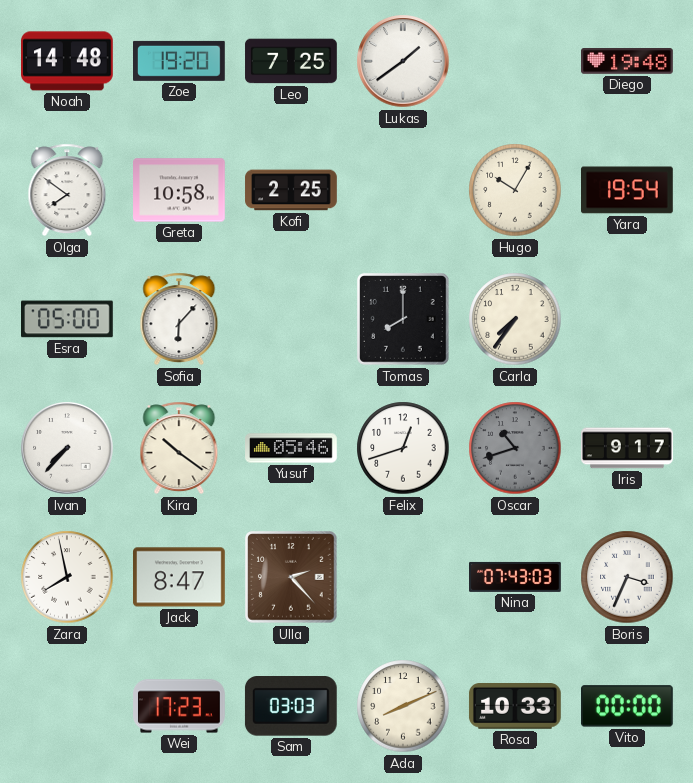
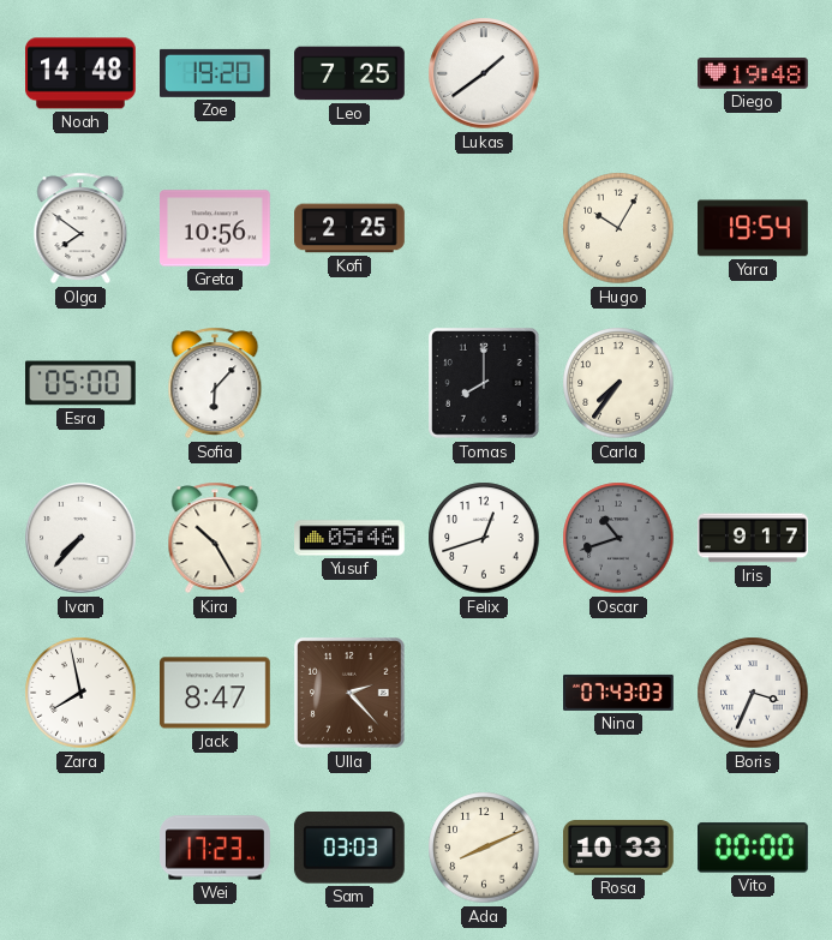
Greta: 10:58 -> 10:56 (216, 228)
Kira: 10:21 -> 10:25 (215, 538)
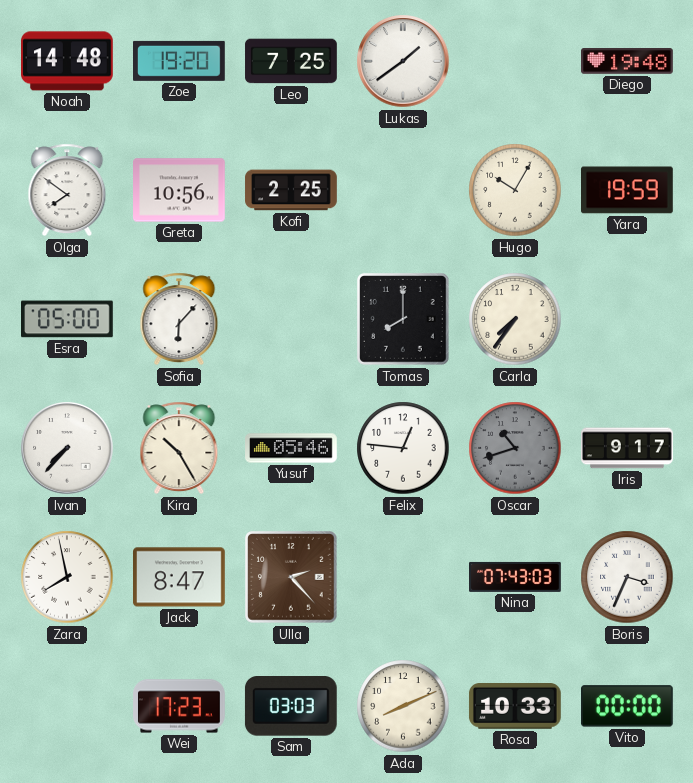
Yara: 19:54 -> 19:59 (628, 190)
Felix: 12:42 -> 12:46 (403, 448)
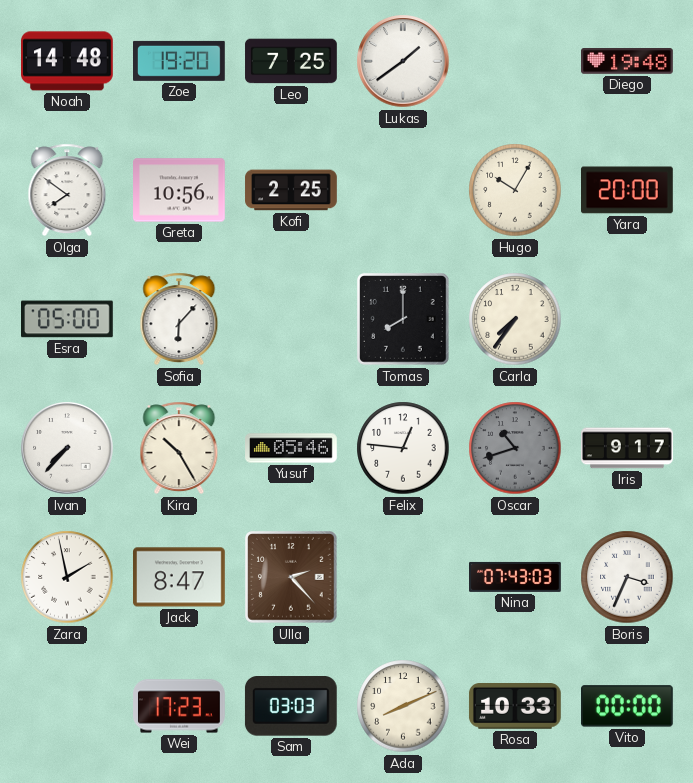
Yara: 19:59 -> 20:00 (628, 190)
Zara: 7:58 -> 1:58 (67, 577)
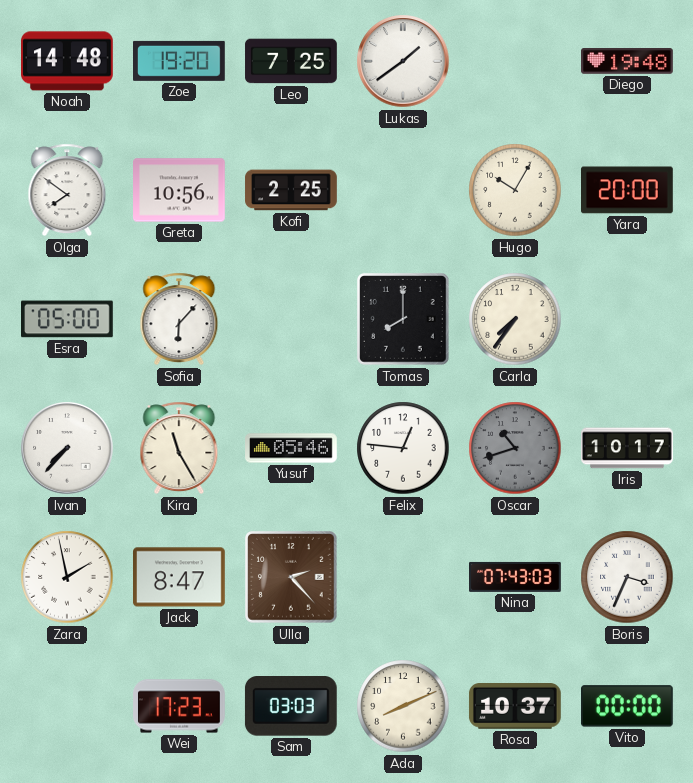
Kira: 10:25 -> 11:25 (179, 448)
Iris: 9:17 -> 10:17 (628, 448)
Rosa: 10:33 -> 10:37 (515, 707)
